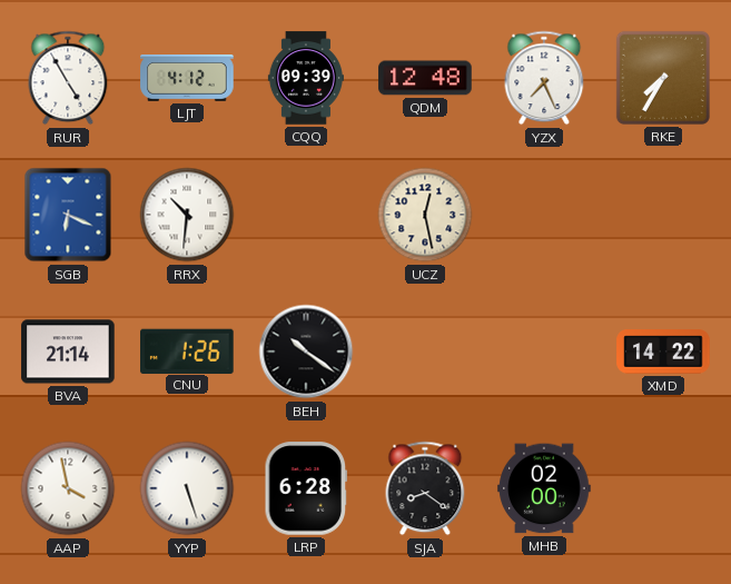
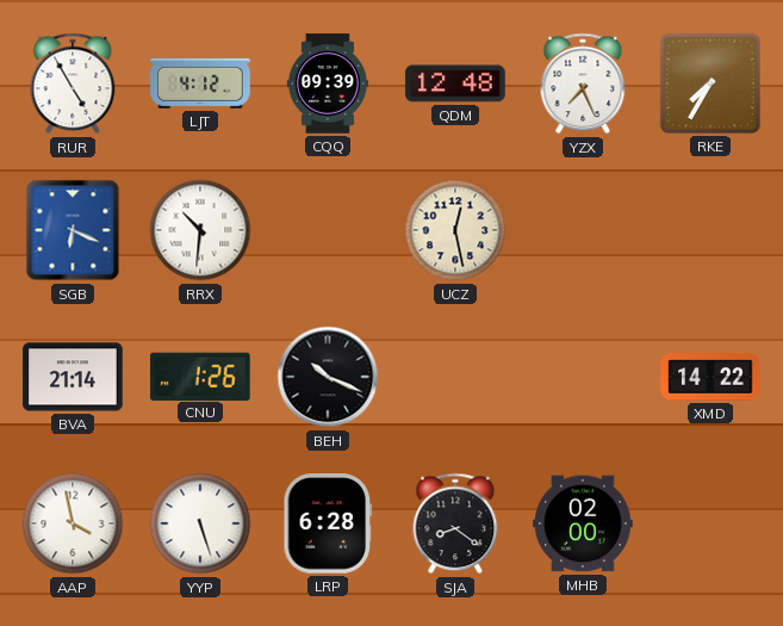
BEH: 10:21 -> 10:19 (328, 377)
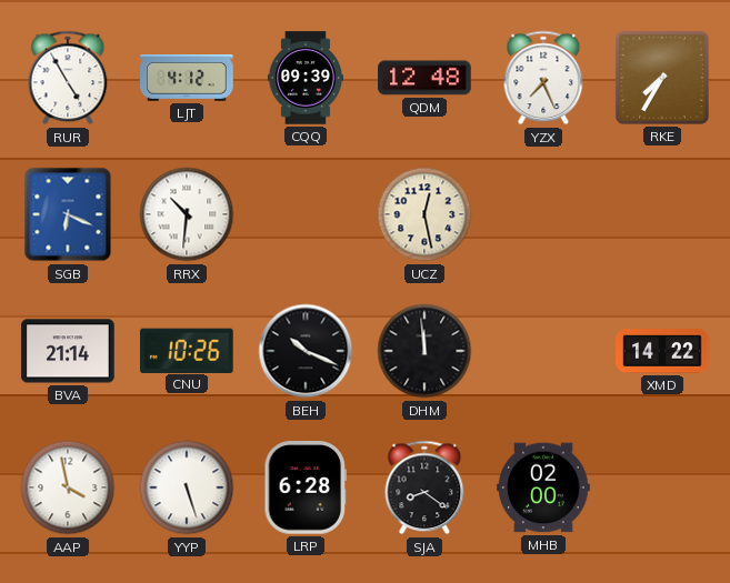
CNU: 1:26 -> 10:26 (188, 350)
DHM: none -> 11:59 (424, 351)
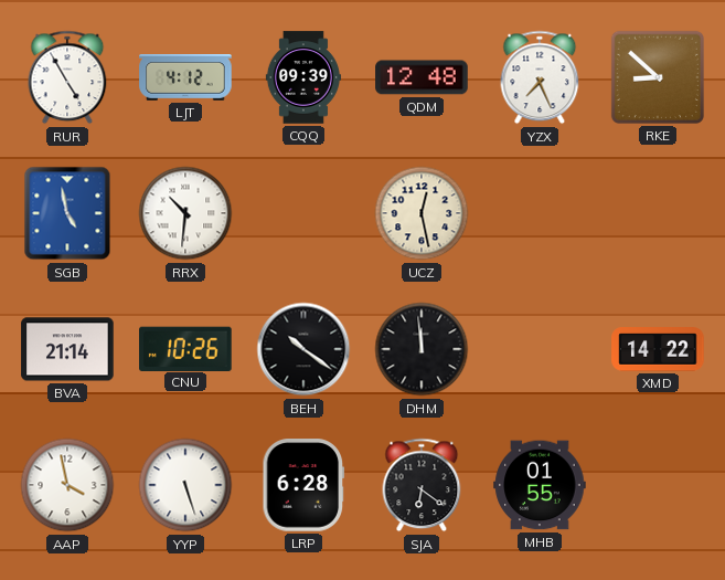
RKE: 7:35 -> 8:52 (658, 77)
SGB: 6:19 -> 4:58 (67, 213)
BEH: 10:19 -> 10:21 (303, 349)
SJA: 8:21 -> 6:21 (422, 485)
MHB: 02:00 -> 01:55 (540, 485)
